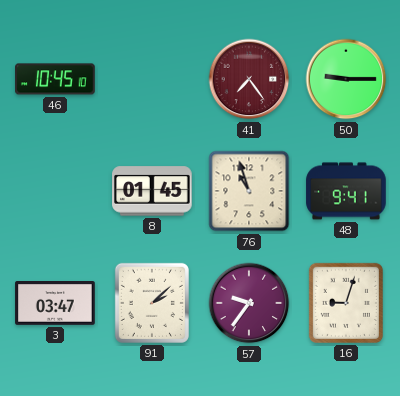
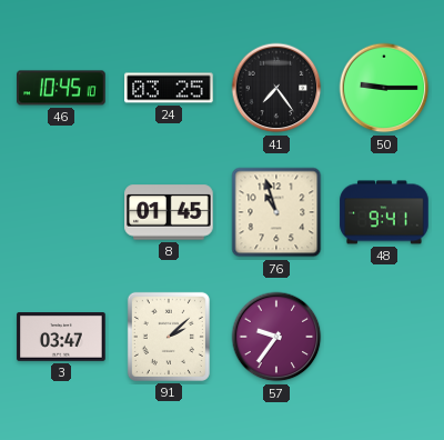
24: none -> 03:25 (169, 88)
41 dial: burgundy -> black (276, 88)
16: 9:03 -> none (346, 303)
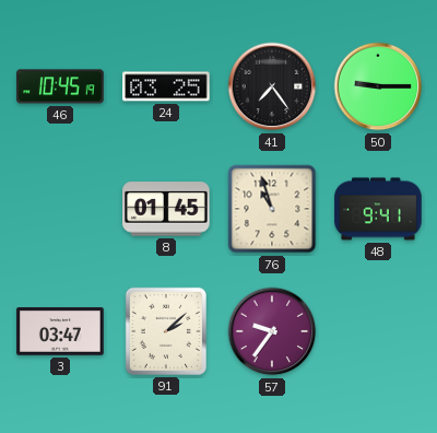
46: 10:45:10 -> 10:45:19 (60, 86)
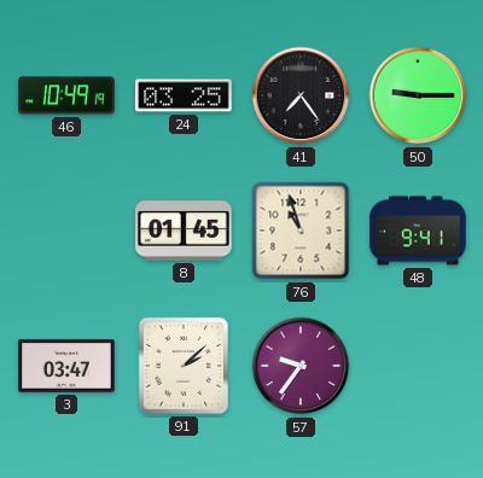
46: 10:45 -> 10:49 (66, 95)
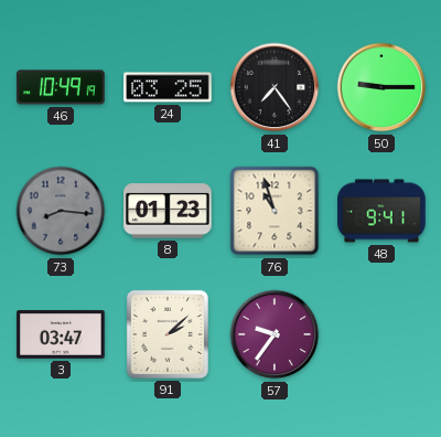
73: none -> 8:16 (61, 211)
8: 01:45 -> 01:23 (168, 211)
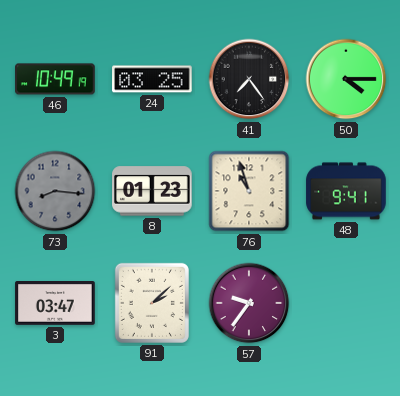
50: 9:15 -> 4:15 (346, 79)
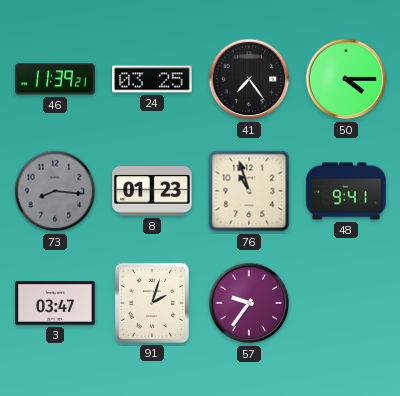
46: 10:49 -> 11:39 (55, 79)
91: 2:08 -> 2:03 (152, 303)
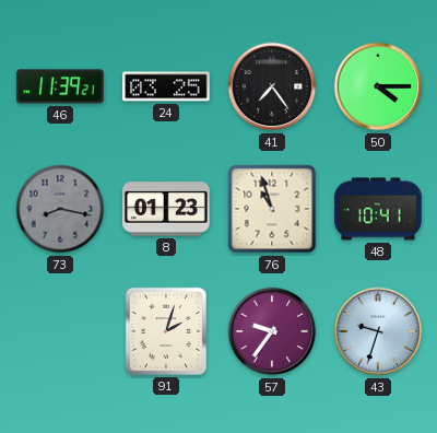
73: 8:16 -> 8:17 (60, 209)
48: 9:41 -> 10:41 (378, 209)
3: 03:47 -> none (55, 304)
43: none -> 9:33 (378, 331)
